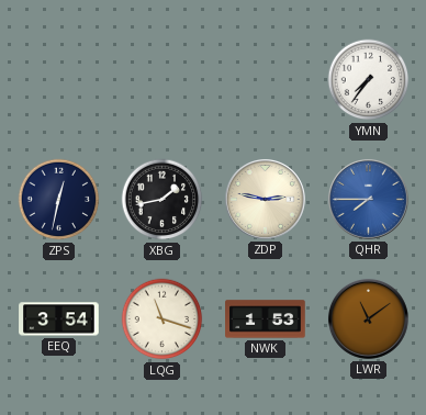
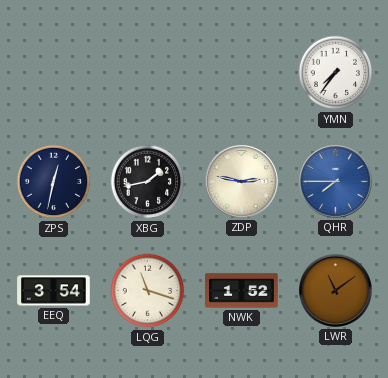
NWK: 1:53 -> 1:52 (242, 291)
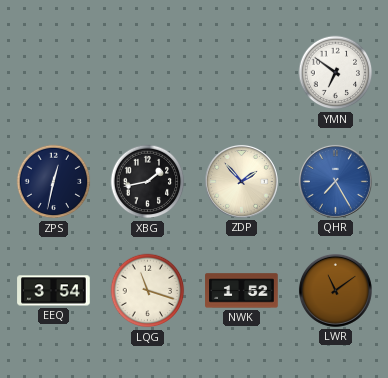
YMN: 7:36 -> 6:51 (336, 73)
ZDP: 2:47 -> 1:53 (241, 181)
QHR: 7:45 -> 7:25 (335, 181)
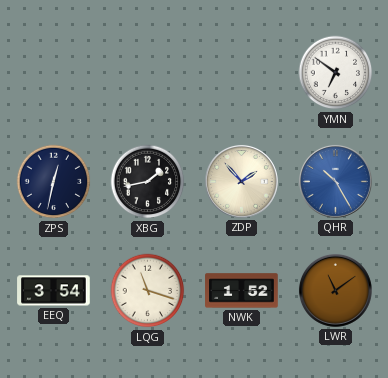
QHR: 7:25 -> 10:25 (335, 181)
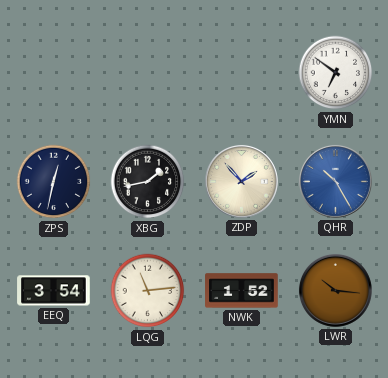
LQG: 11:18 -> 11:14 (148, 291)
LWR: 11:09 -> 10:16 (335, 290)
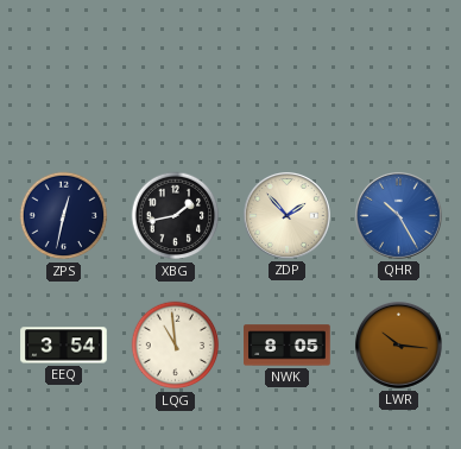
YMN: 6:51 -> none (336, 73)
LQG: 11:14 -> 10:59 (176, 346)
NWK: 1:52 -> 8:05 (288, 346)
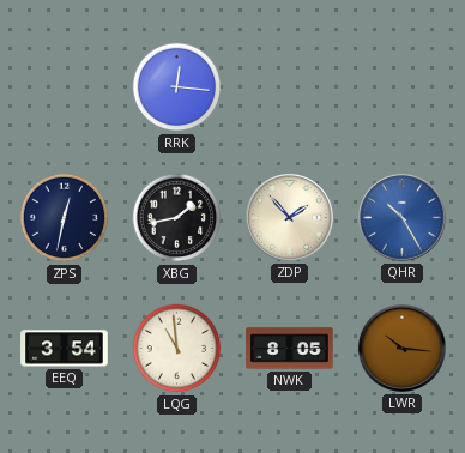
RRK: none -> 12:16 (177, 87)
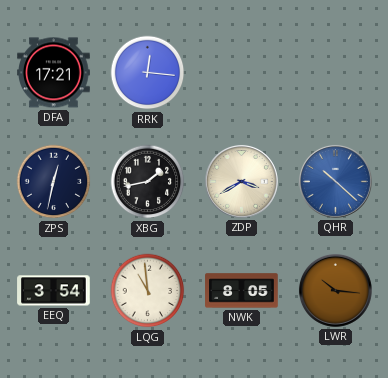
DFA: none -> 17:21 (54, 73)
ZDP: 1:53 -> 3:40 (241, 181)
QHR: 10:25 -> 10:22 (335, 181)
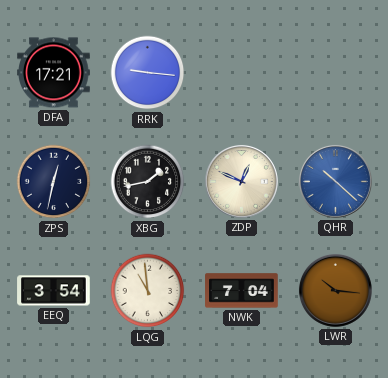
RRK: 12:16 -> 9:16 (148, 73)
ZDP: 3:40 -> 12:49 (241, 181)
NWK: 8:05 -> 7:04 (242, 291)
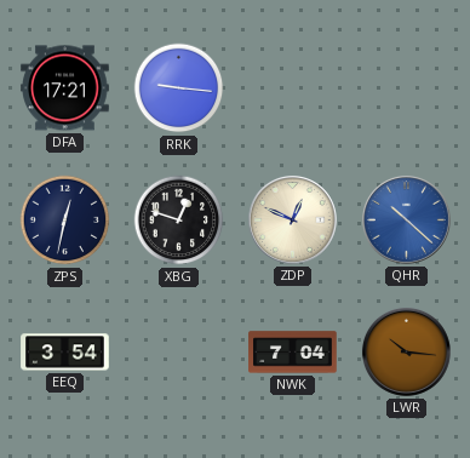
XBG: 1:43 -> 12:48 (179, 221)
LQG: 10:59 -> none (148, 291)
